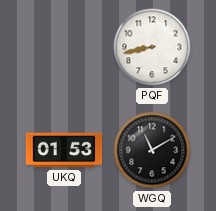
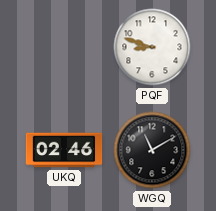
PQF: 8:43 -> 8:48 (152, 47)
UKQ: 01:53 -> 02:46 (64, 150)
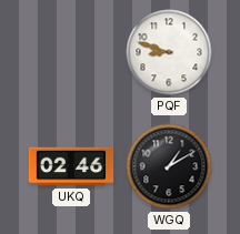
WGQ: 11:10 -> 1:10 (169, 166)
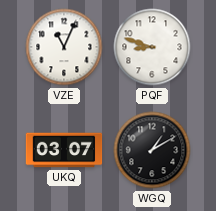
VZE: none -> 11:04 (64, 47)
UKQ: 02:46 -> 03:07 (64, 150)
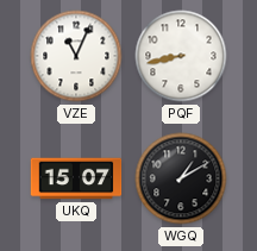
PQF: 8:48 -> 8:43 (181, 56)
UKQ: 03:07 -> 15:07 (76, 178)
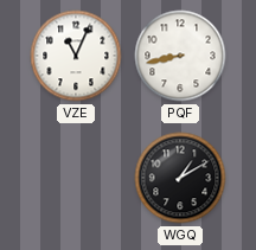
UKQ: 15:07 -> none (76, 178)
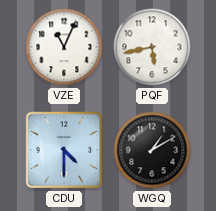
PQF: 8:43 -> 5:43 (152, 47)
CDU: none -> 4:30 (64, 150)
